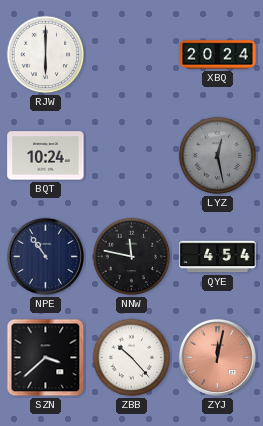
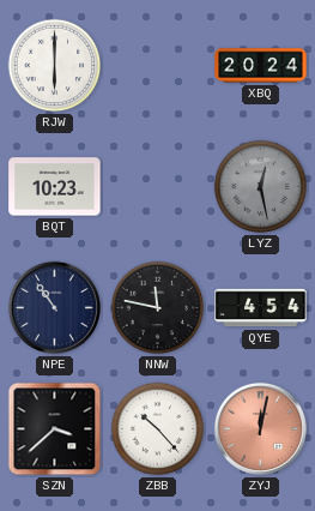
BQT: 10:24 -> 10:23 (55, 187)
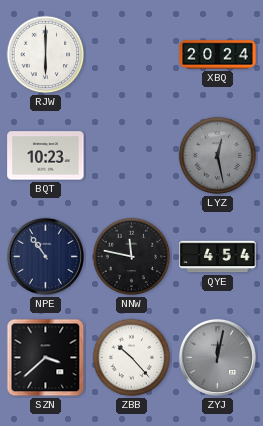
ZYJ dial: salmon -> grey (217, 357)
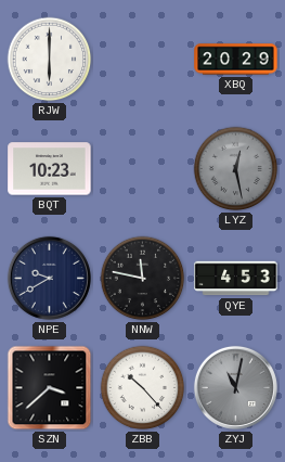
XBQ: 20:24 -> 20:29 (236, 60)
NPE: 10:54 -> 9:40 (49, 278)
QYE: 4:54 -> 4:53 (236, 279)
ZYJ: 12:02 -> 11:02 (235, 387)
